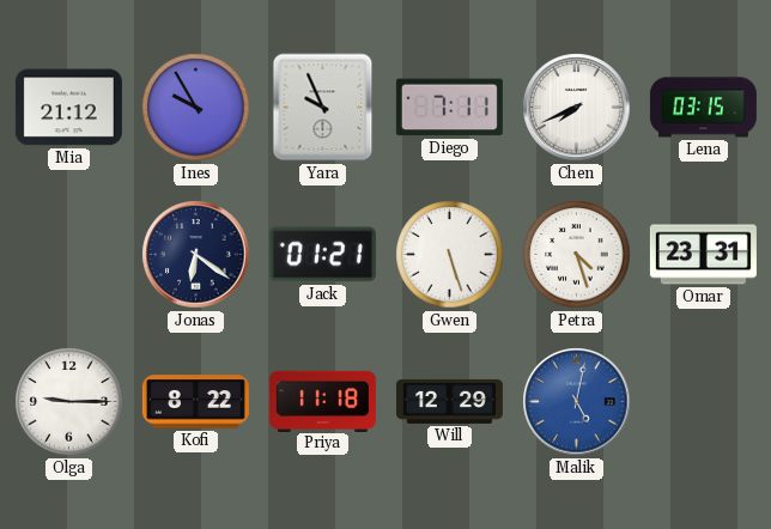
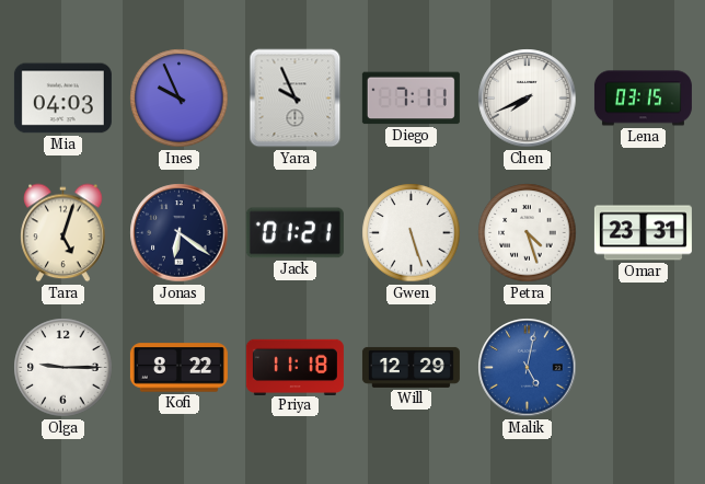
Mia: 21:12 -> 04:03 (62, 99)
Ines: 9:55 -> 9:56 (180, 99)
Tara: none -> 5:03 (63, 233)
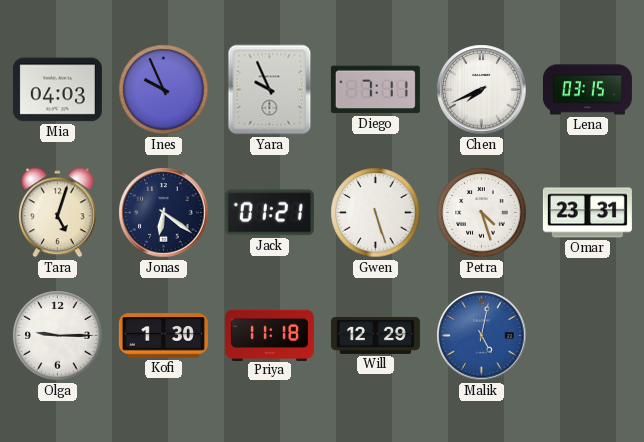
Kofi: 8:22 -> 1:30 (163, 336)
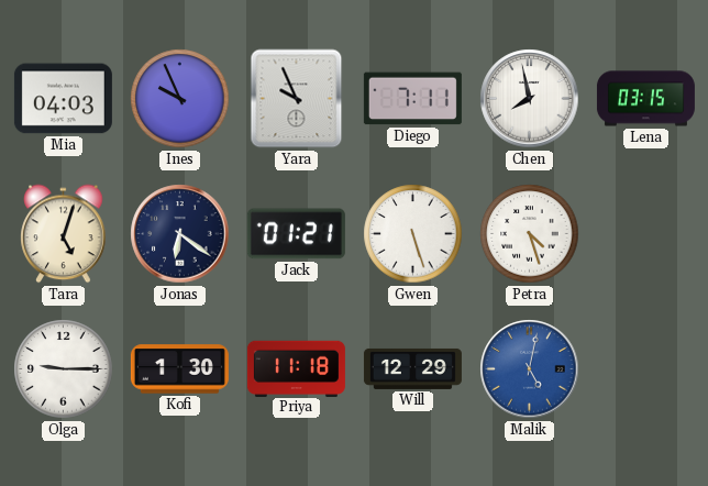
Chen: 7:41 -> 7:58 (530, 99)
Omar: 23:31 -> none (587, 213)
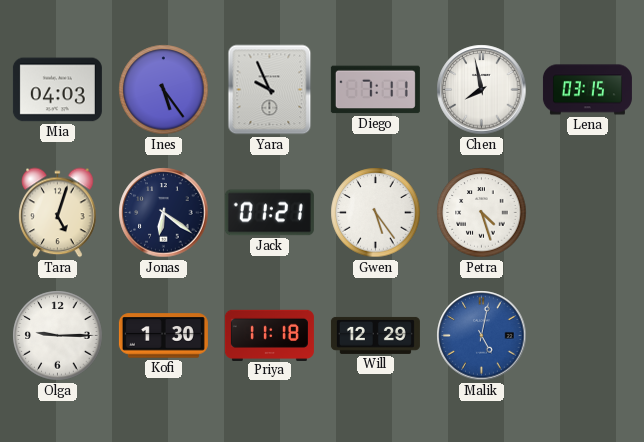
Ines: 9:56 -> 5:24 (164, 90)
Gwen: 5:27 -> 5:24 (376, 213)
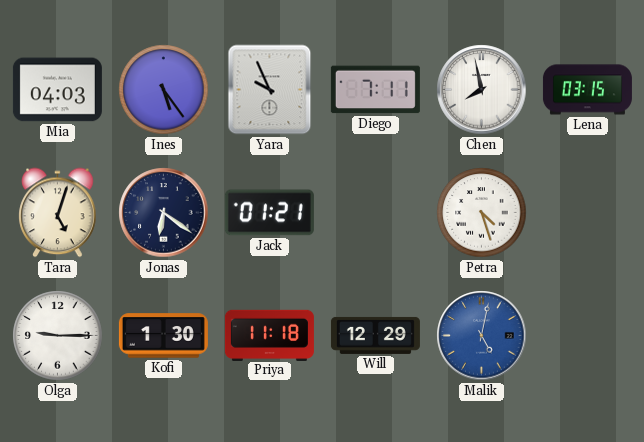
Gwen: 5:24 -> none (376, 213)
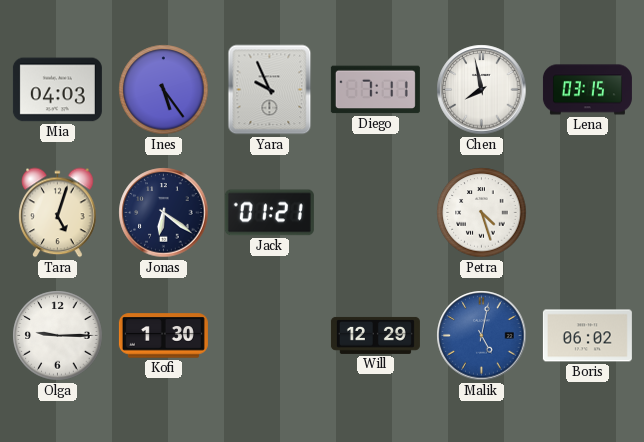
Priya: 11:18 -> none (269, 335)
Boris: none -> 06:02 (587, 336)
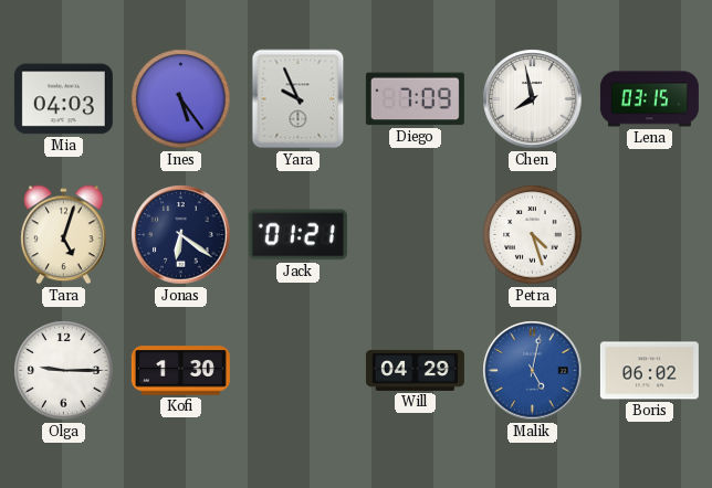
Diego: 7:11 -> 7:09 (415, 99)
Will: 12:29 -> 04:29 (415, 370)
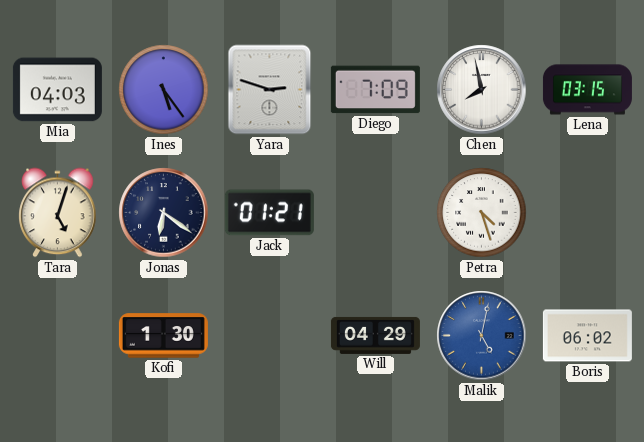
Yara: 9:56 -> 2:48 (270, 90)
Olga: 9:15 -> none (64, 371)
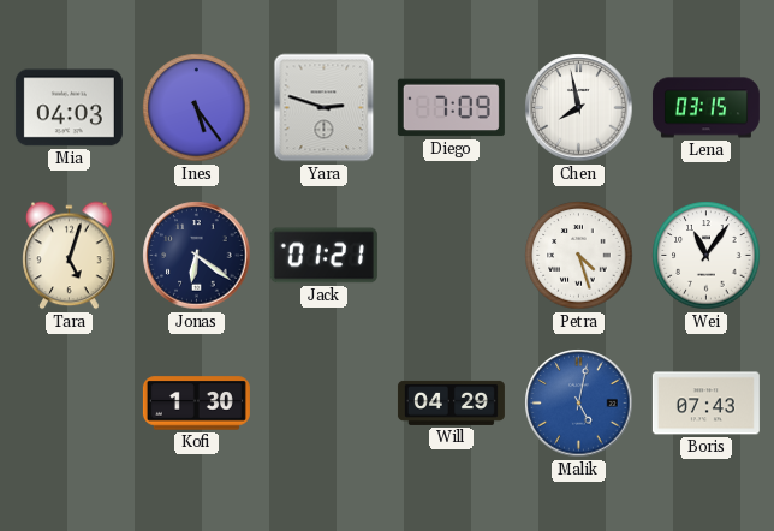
Wei: none -> 11:06 (707, 256)
Boris: 06:02 -> 07:43 (705, 404)
